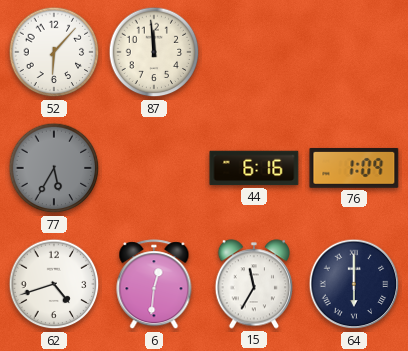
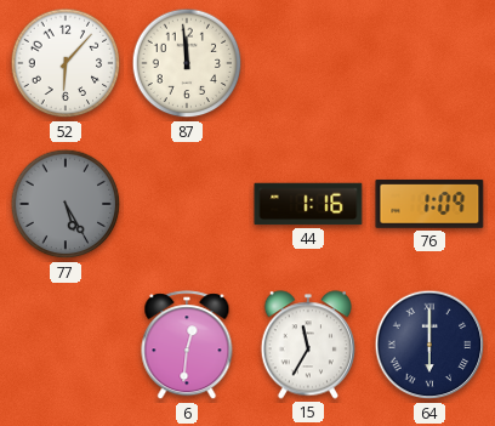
77: 5:35 -> 5:25 (66, 204)
44: 6:16 -> 1:16 (308, 204)
62: 4:42 -> none (54, 284)
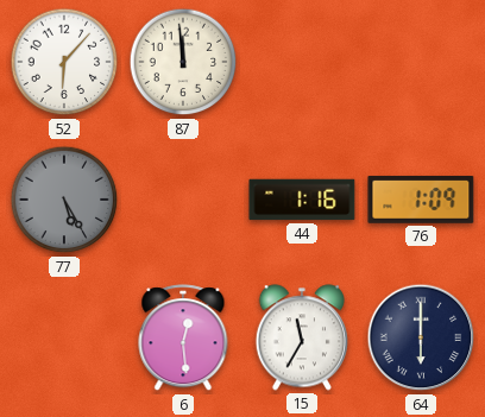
6: 12:31 -> 12:29 (183, 339)
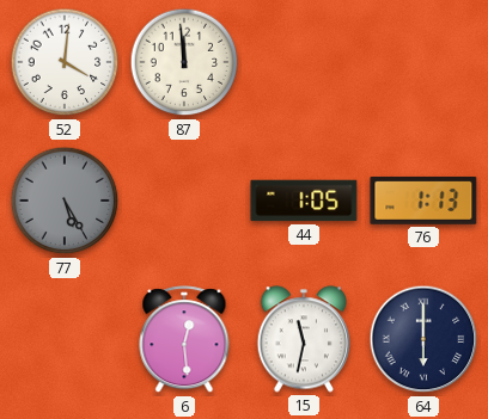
52: 6:07 -> 4:01 (65, 62)
44: 1:16 -> 1:05 (304, 201)
76: 1:09 -> 1:13 (423, 201)
15: 11:35 -> 11:32 (303, 339)
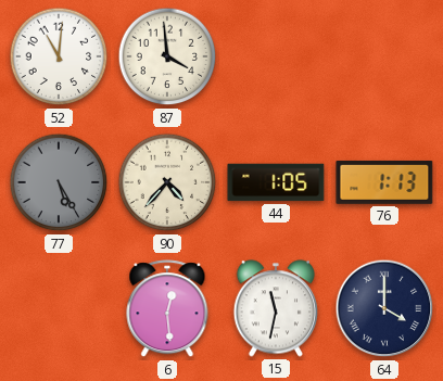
52: 4:01 -> 11:01 (59, 56)
87: 11:59 -> 3:59 (167, 56)
90: none -> 4:37 (167, 182)
64: 6:00 -> 4:00 (384, 308)
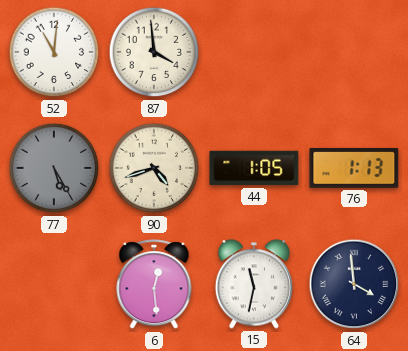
90: 4:37 -> 4:42 (154, 168)
64: 4:00 -> 3:59 (354, 284)
